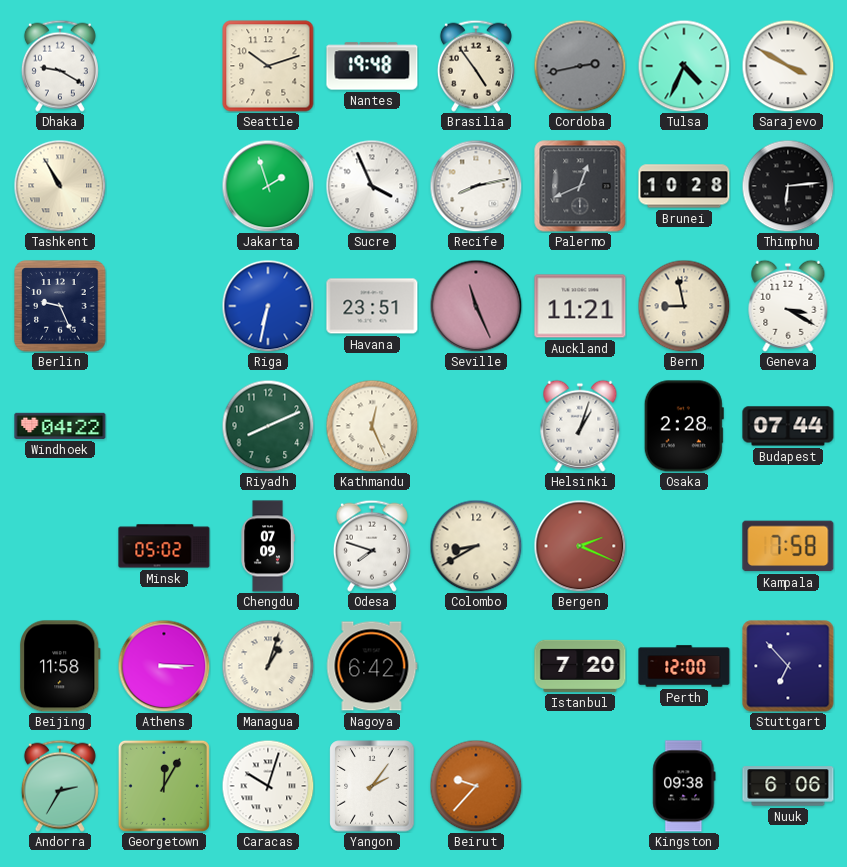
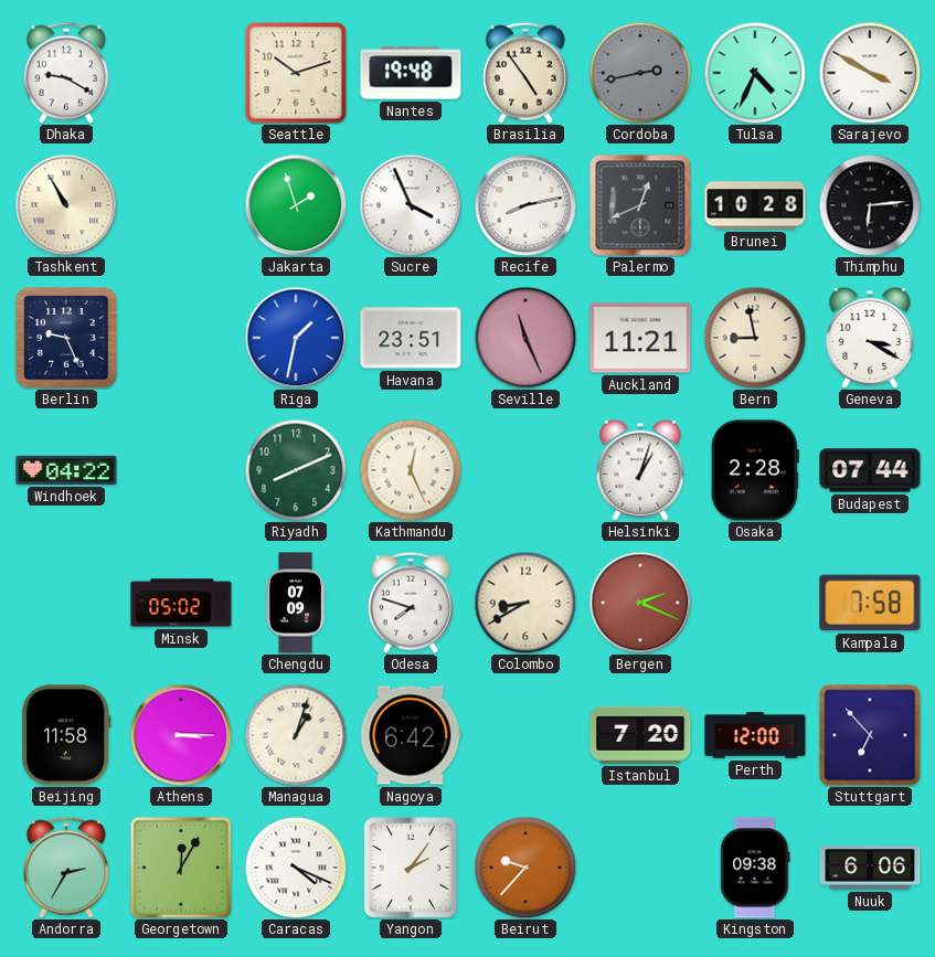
Riga: 6:32 -> 1:32 (296, 338)
Caracas: 10:03 -> 4:19 (296, 868)
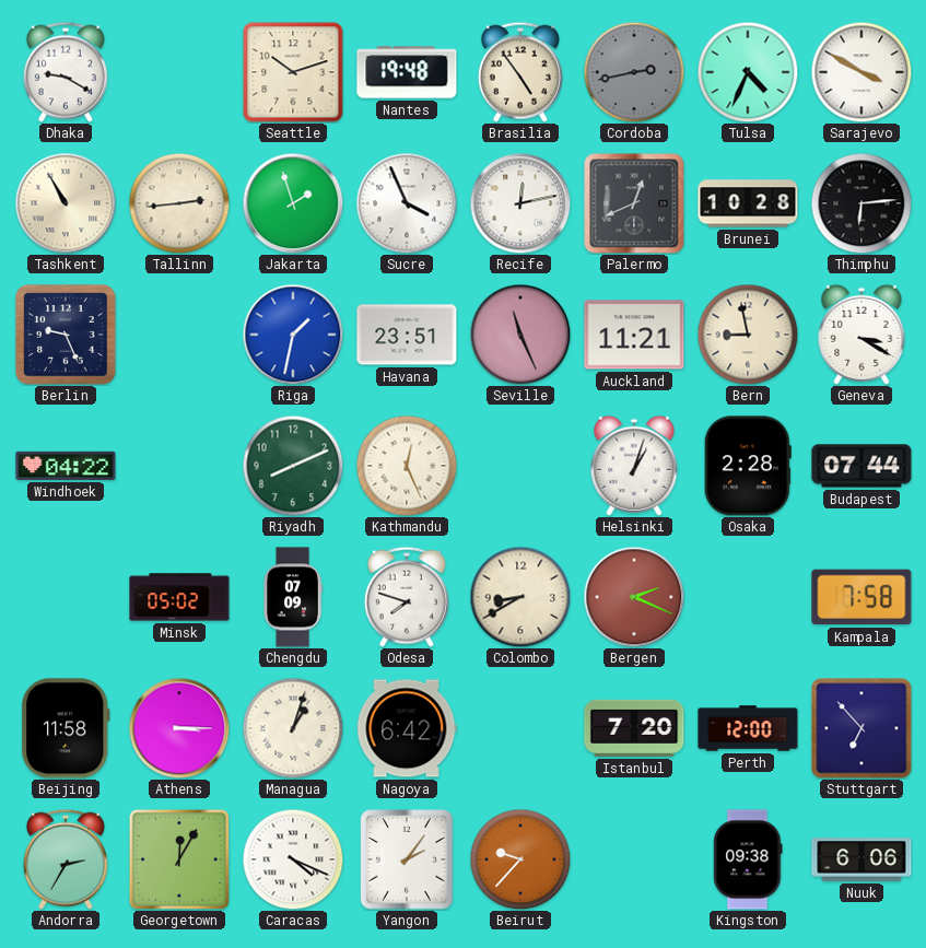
Tallinn: none -> 2:44 (179, 203)
Recife: 8:13 -> 12:13 (520, 203)
